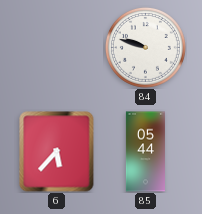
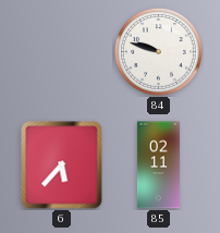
85: 05:44 -> 02:11 (158, 165)
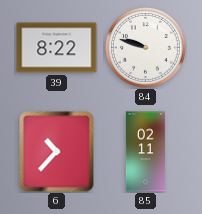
39: none -> 8:22 (57, 48)
6: 5:37 -> 10:37 (57, 152)
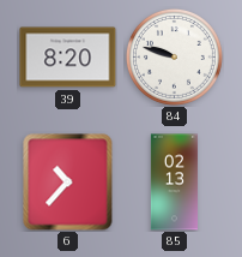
39: 8:22 -> 8:20 (68, 58)
85: 02:11 -> 02:13 (174, 183)
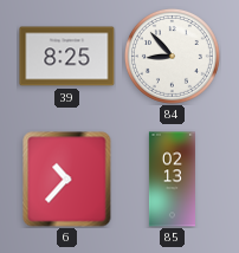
39: 8:20 -> 8:25 (67, 57)
84: 9:48 -> 8:53 (172, 56)
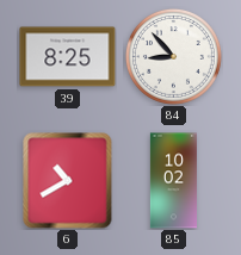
6: 10:37 -> 10:40 (68, 181)
85: 02:13 -> 10:02 (173, 181)
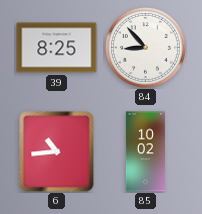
6: 10:40 -> 10:44 (57, 152)
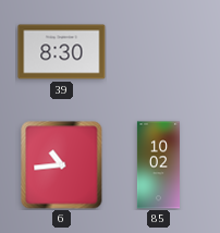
39: 8:25 -> 8:30 (62, 52)
84: 8:53 -> none (145, 47)
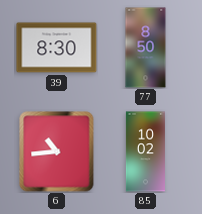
77: none -> 8:50 (146, 48)
